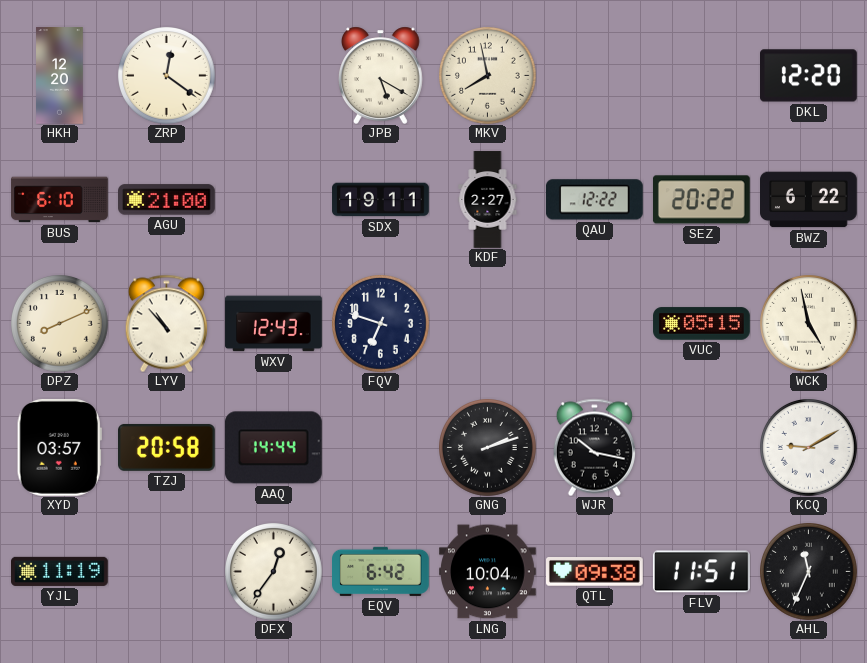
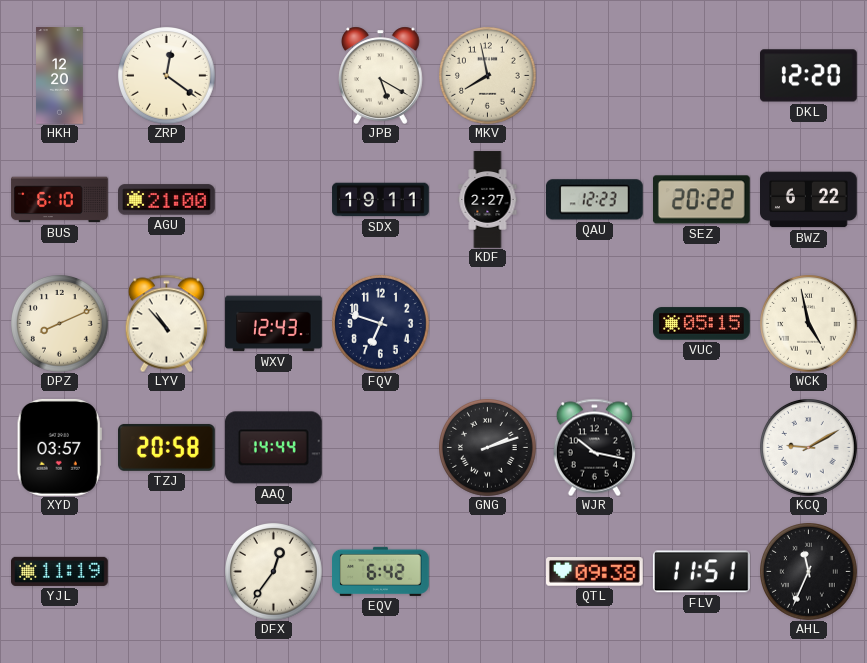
QAU: 12:22 -> 12:23 (594, 200)
LNG: 10:04 -> none (488, 572)
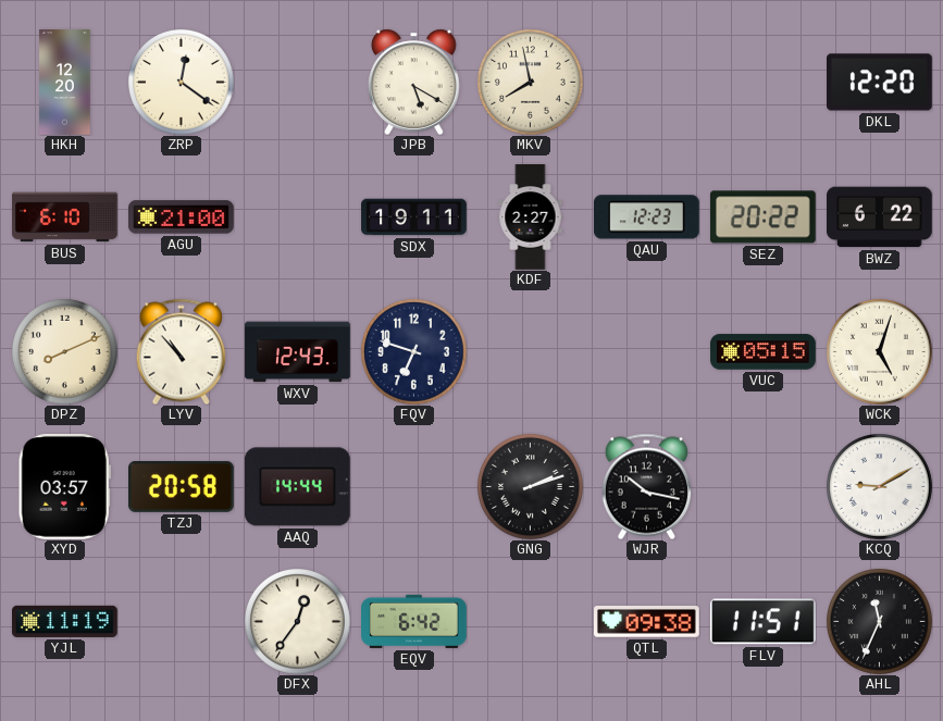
WCK: 4:58 -> 5:03 (880, 352)
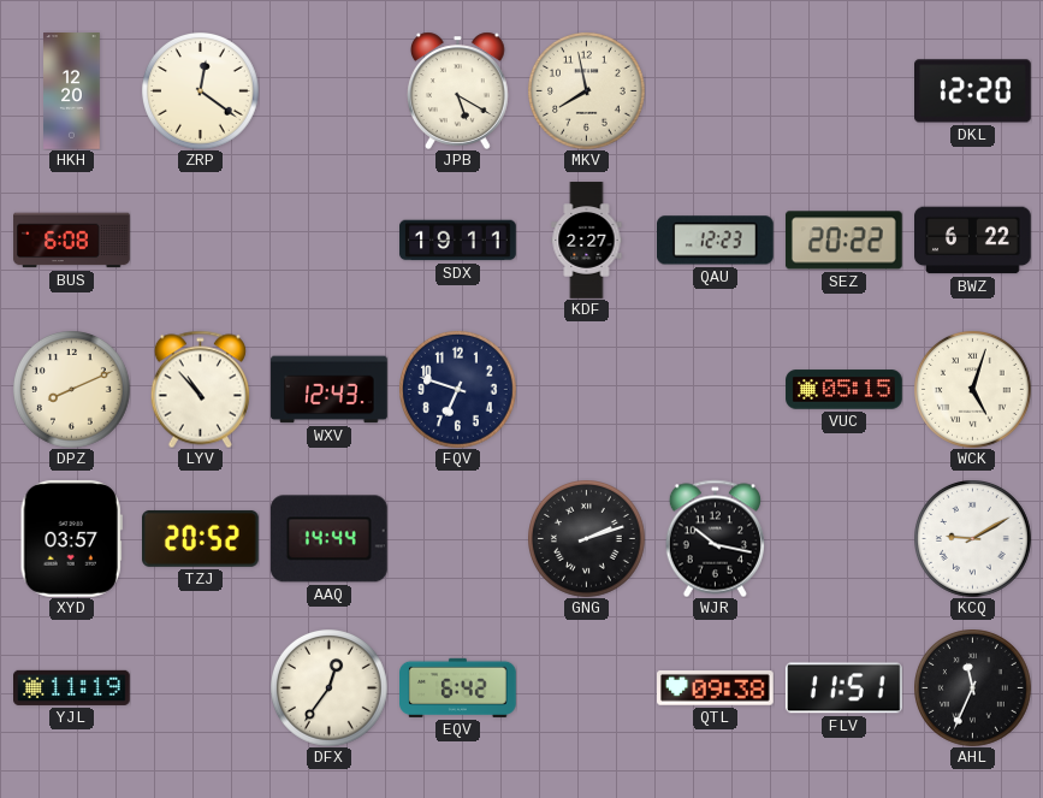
BUS: 6:10 -> 6:08 (72, 241)
AGU: 21:00 -> none (182, 217)
TZJ: 20:58 -> 20:52 (201, 538)
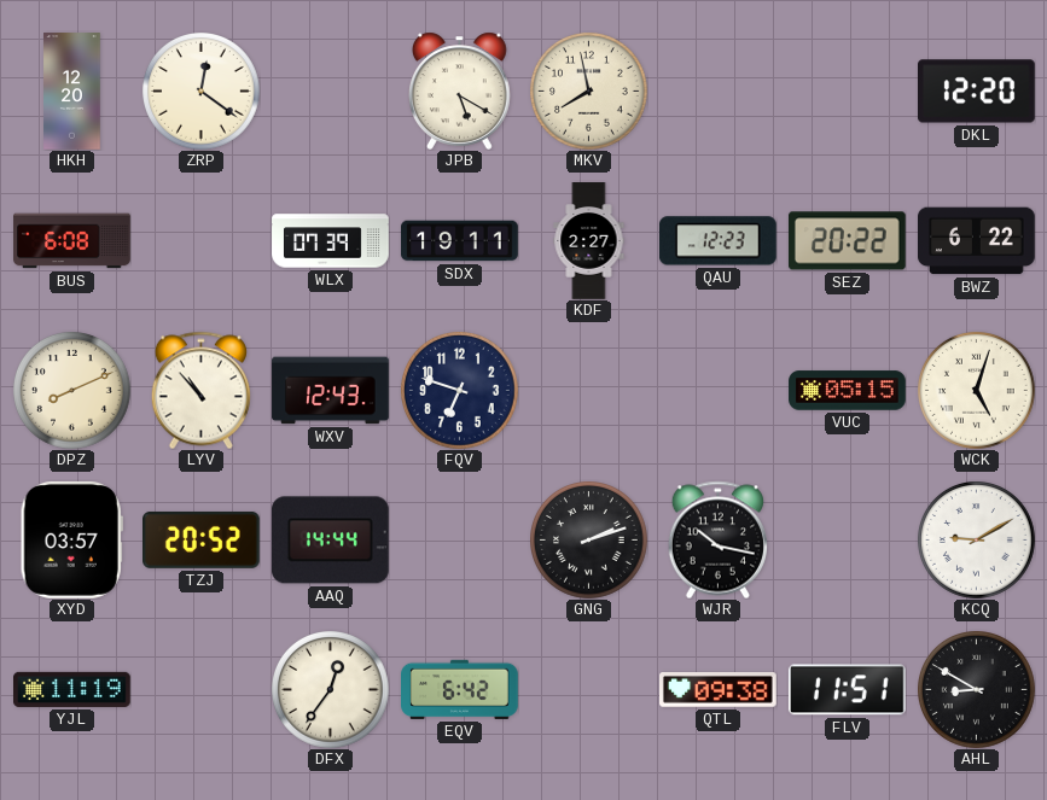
WLX: none -> 07:39 (331, 241)
AHL: 11:34 -> 8:50 (977, 690)
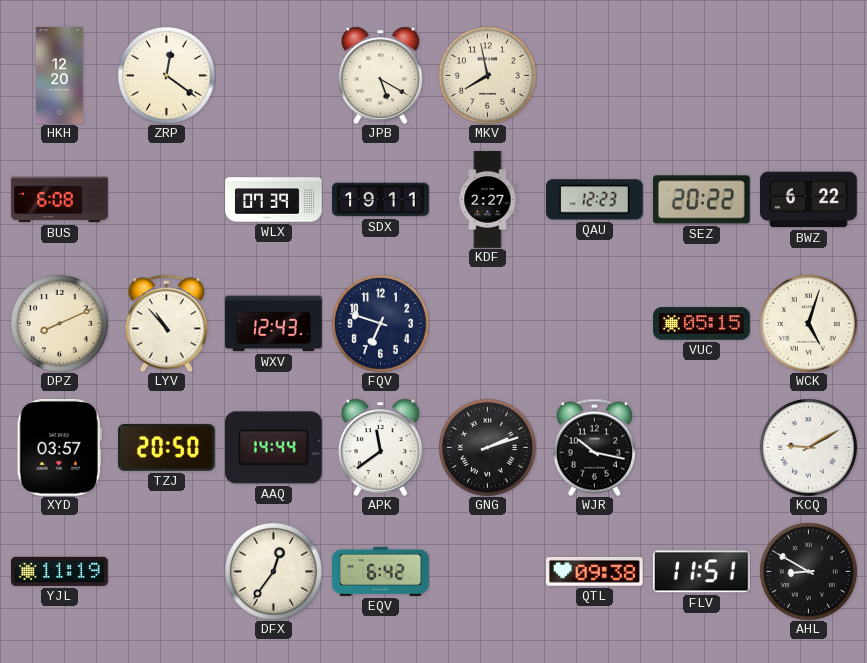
DKL: 12:20 -> none (977, 92)
TZJ: 20:52 -> 20:50 (167, 447)
APK: none -> 11:39 (380, 447)
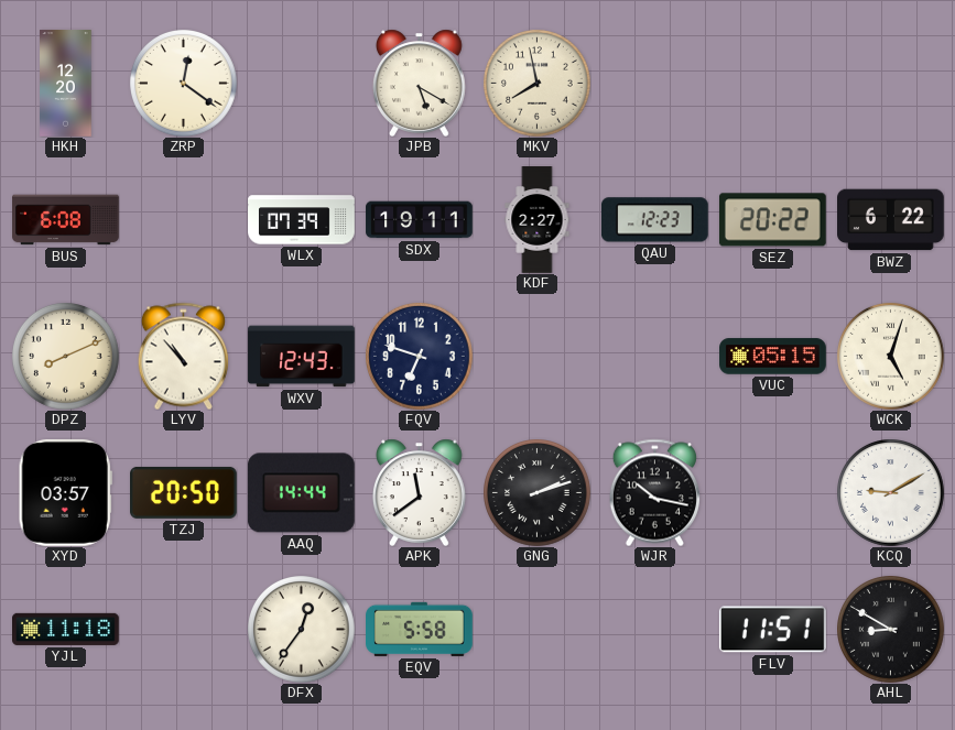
YJL: 11:19 -> 11:18 (66, 629)
EQV: 6:42 -> 5:58 (420, 629)
QTL: 09:38 -> none (595, 572)
